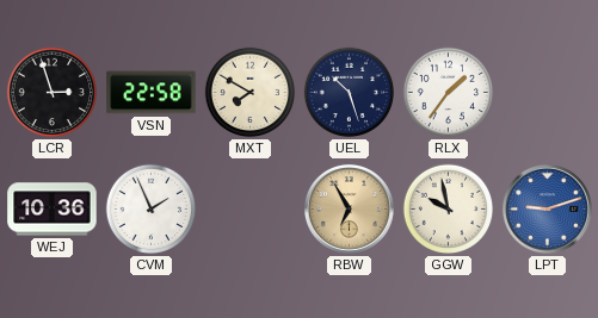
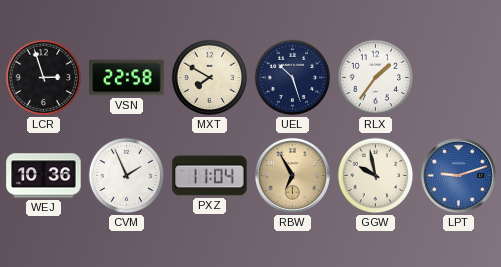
PXZ: none -> 11:04 (210, 176)
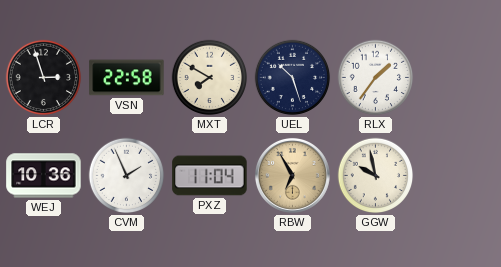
LPT: 9:12 -> none (458, 175)
